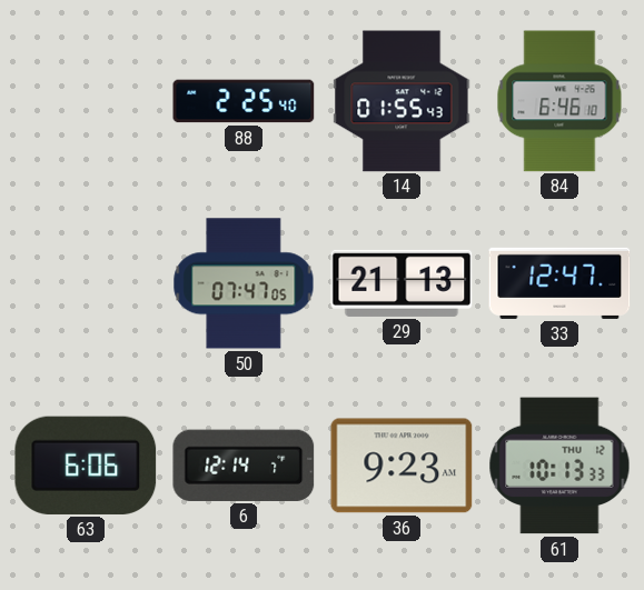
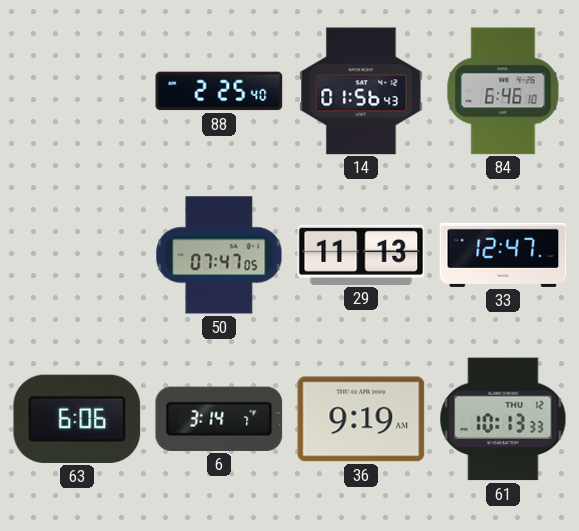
14: 01:55 -> 01:56 (361, 91)
29: 21:13 -> 11:13 (361, 255)
6: 12:14 -> 3:14 (219, 419)
36: 9:23 -> 9:19 (361, 419)
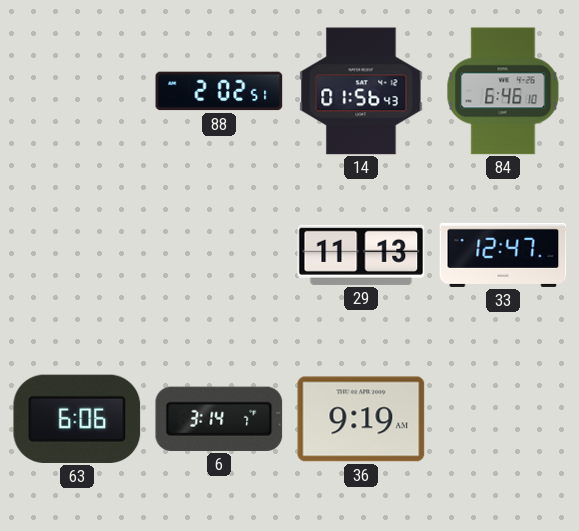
88: 2:25 -> 2:02 (219, 91)
50: 07:47 -> none (219, 255)
61: 10:13 -> none (503, 419)
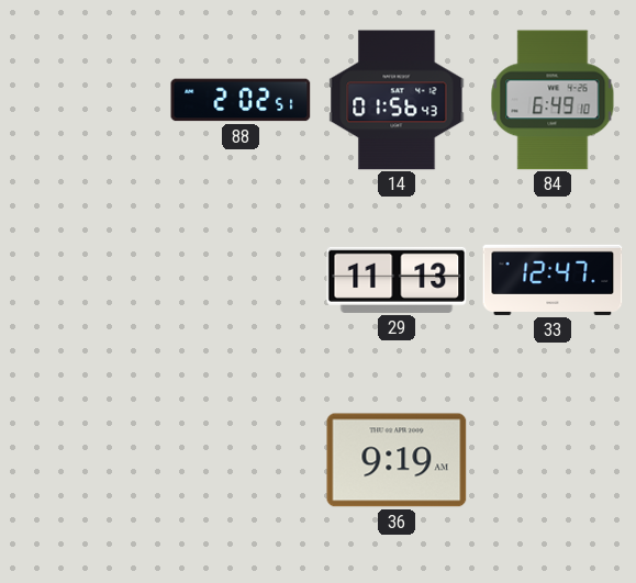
84: 6:46 -> 6:49 (553, 100)
63: 6:06 -> none (77, 419)
6: 3:14 -> none (219, 419)
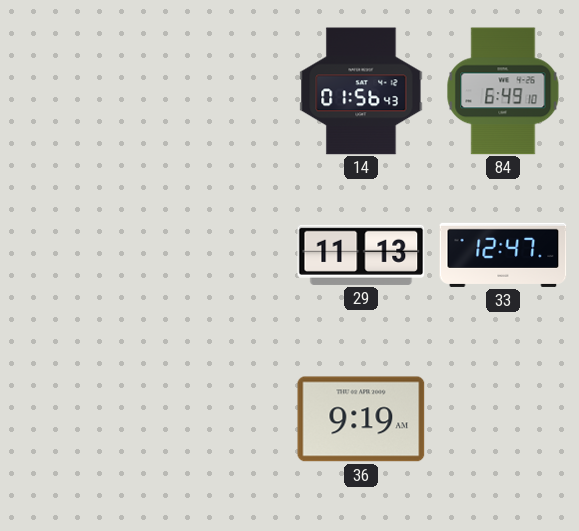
88: 2:02 -> none (241, 100)
